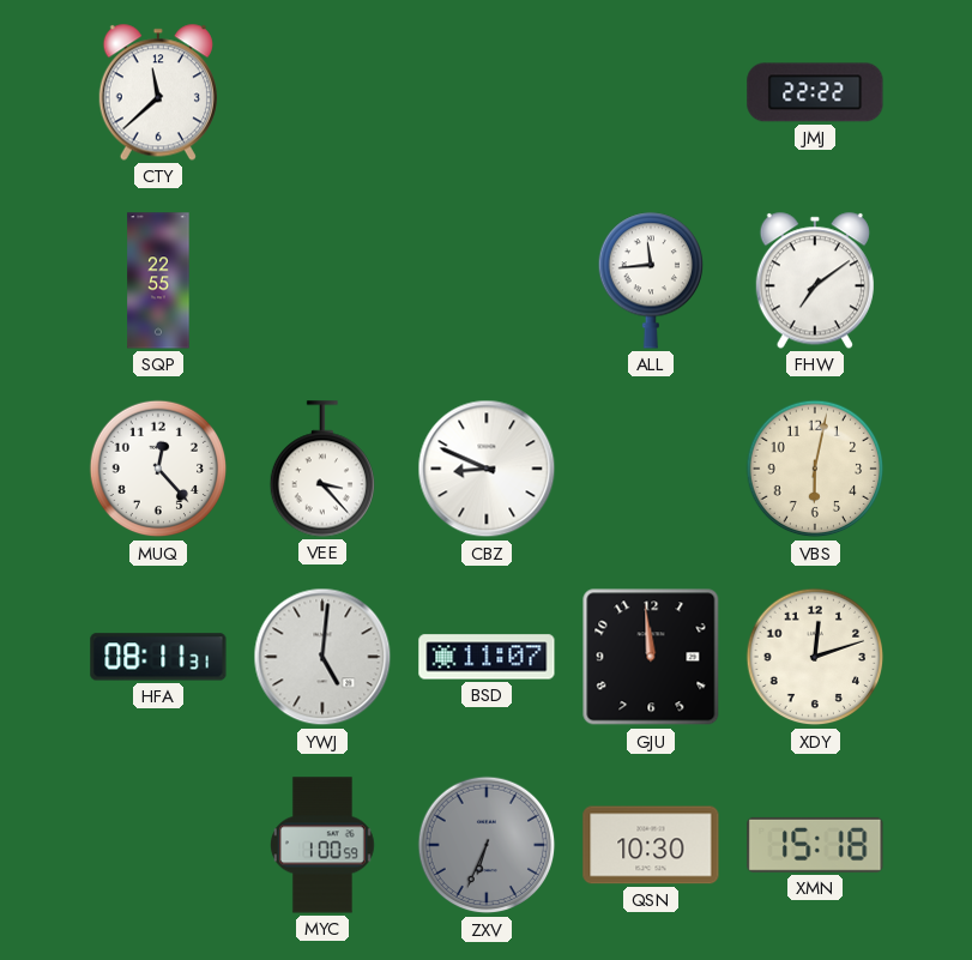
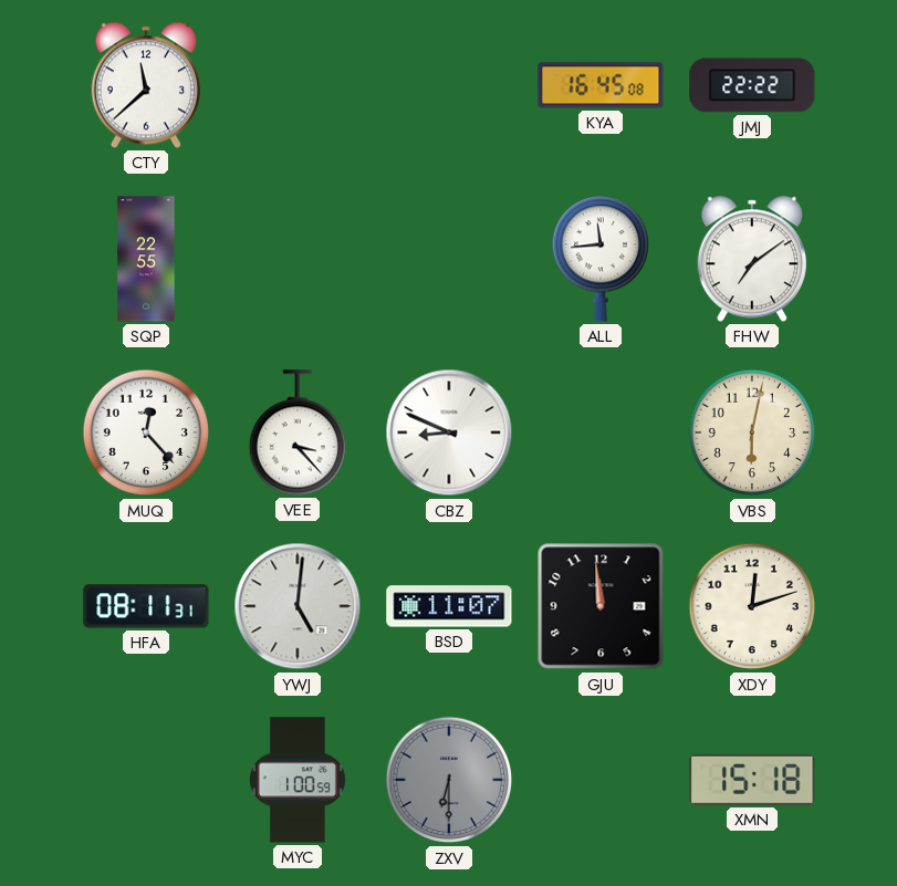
KYA: none -> 16:45 (601, 85)
ZXV: 6:34 -> 6:30 (449, 780)
QSN: 10:30 -> none (651, 845)
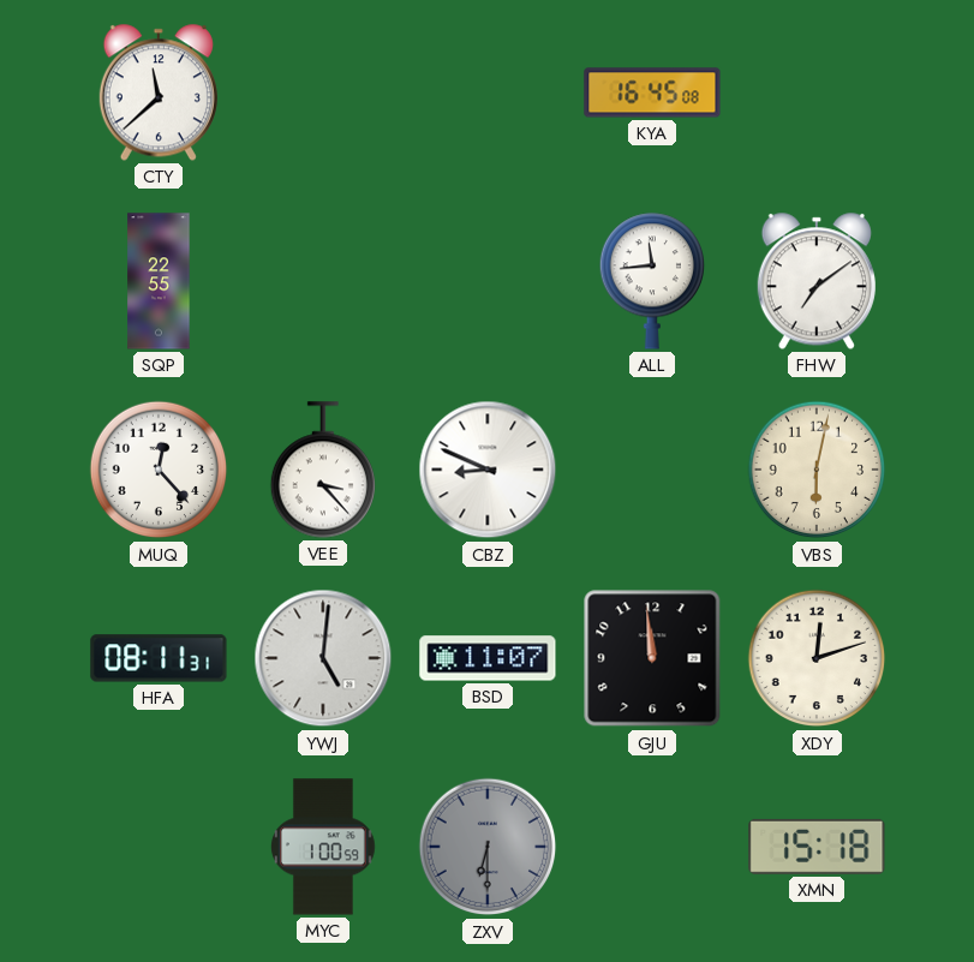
JMJ: 22:22 -> none (752, 85)
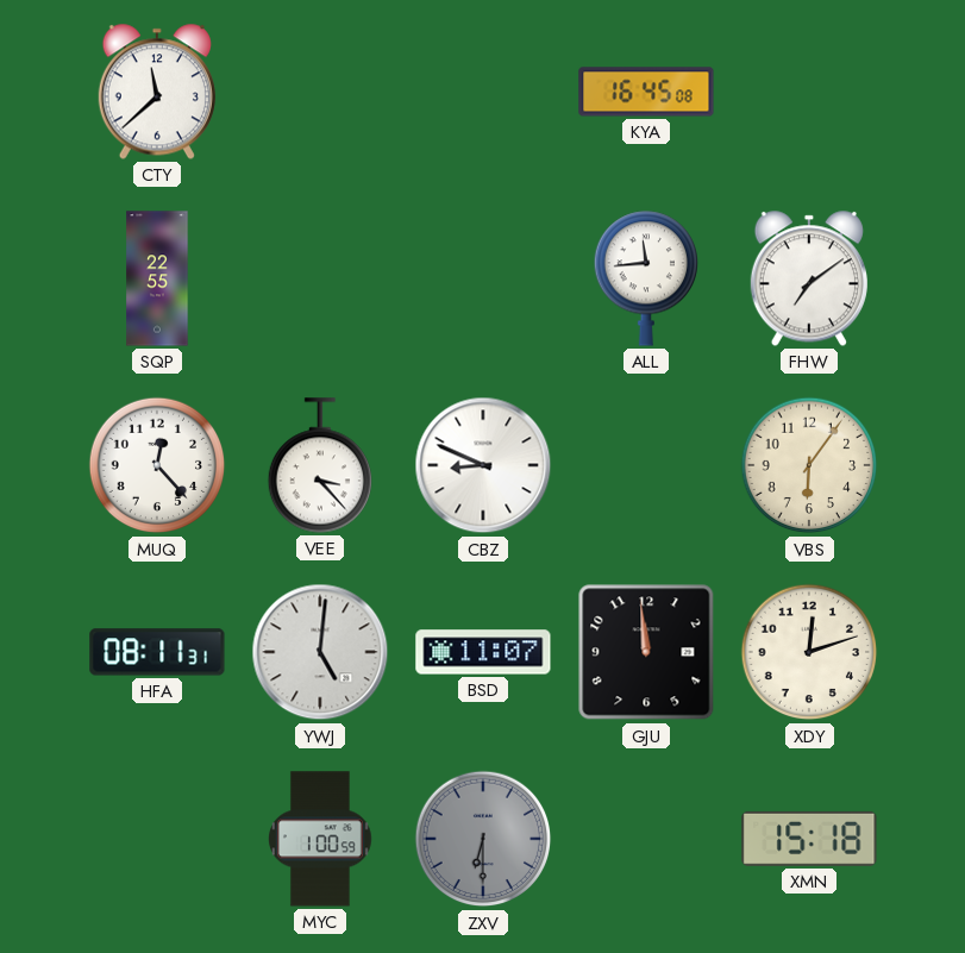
VBS: 6:02 -> 6:06 (809, 465)
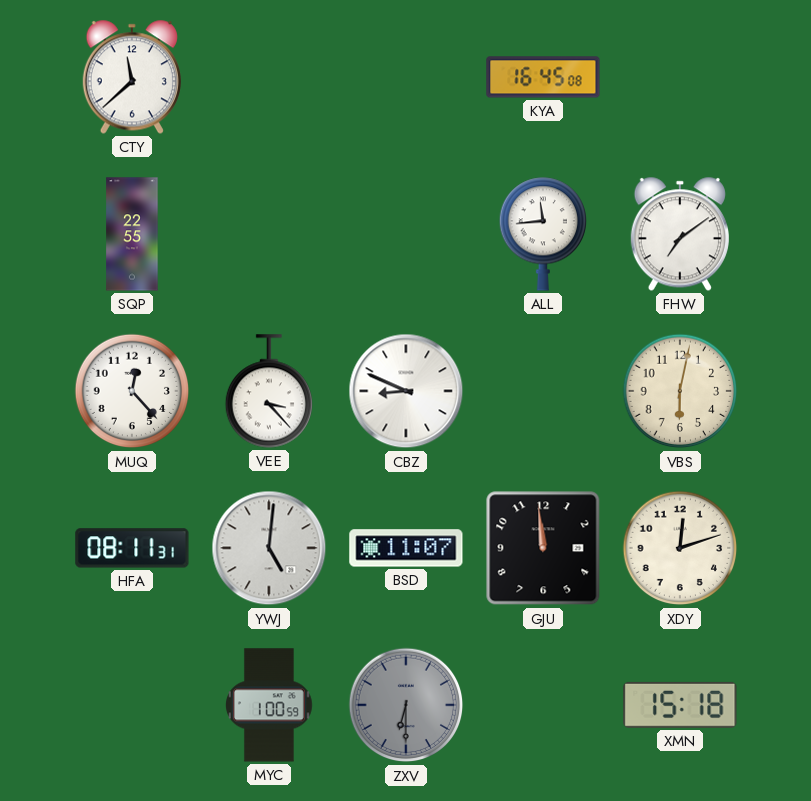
VBS: 6:06 -> 6:02 (680, 391)
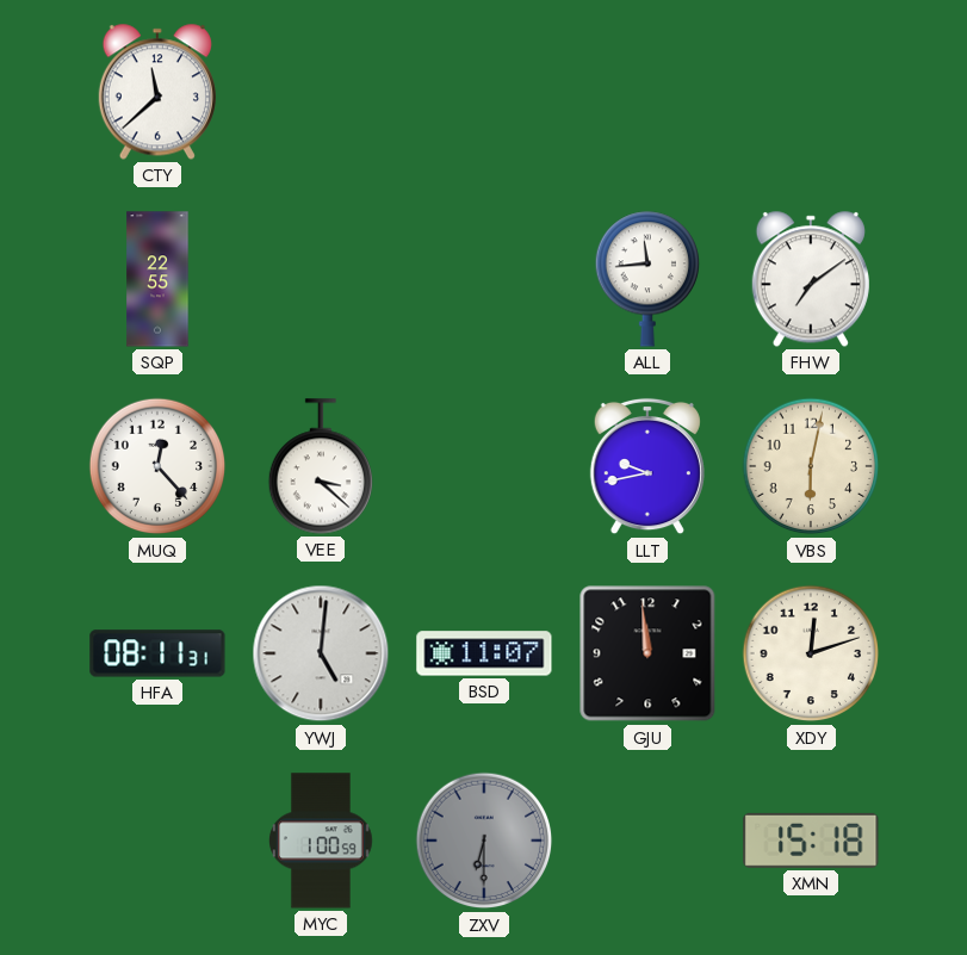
KYA: 16:45 -> none (543, 77)
VEE: 3:23 -> 3:22 (320, 466)
CBZ: 8:49 -> none (406, 391)
LLT: none -> 9:43 (647, 466)
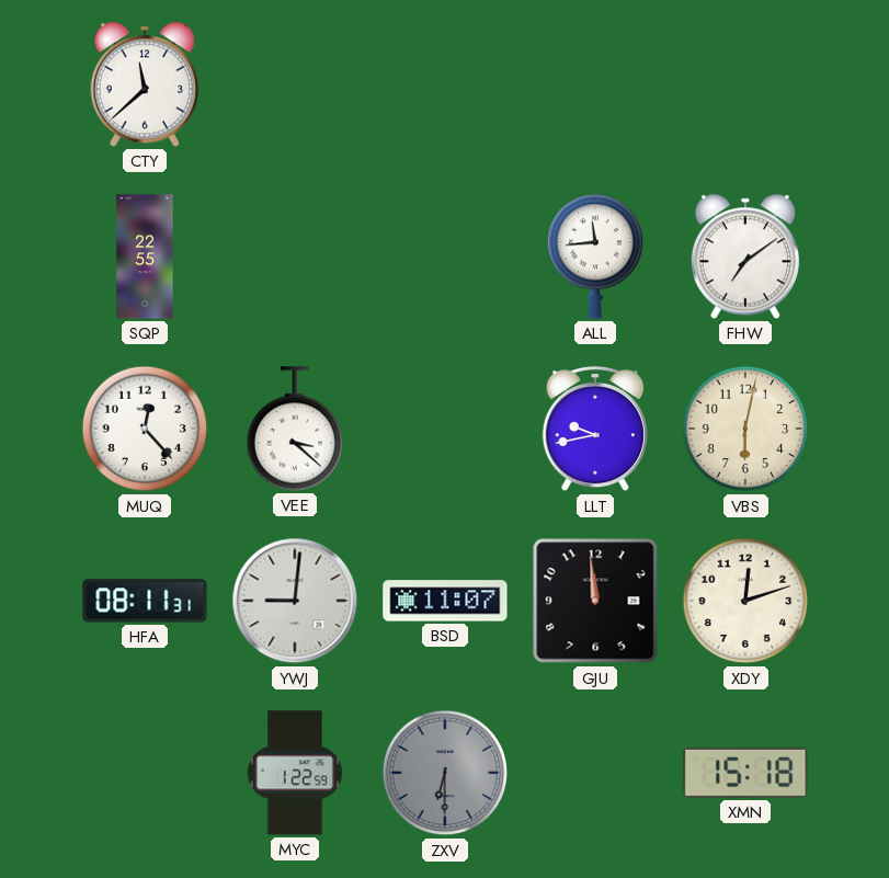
YWJ: 5:01 -> 9:01 (295, 601)
MYC: 1:00 -> 1:22 (296, 773)
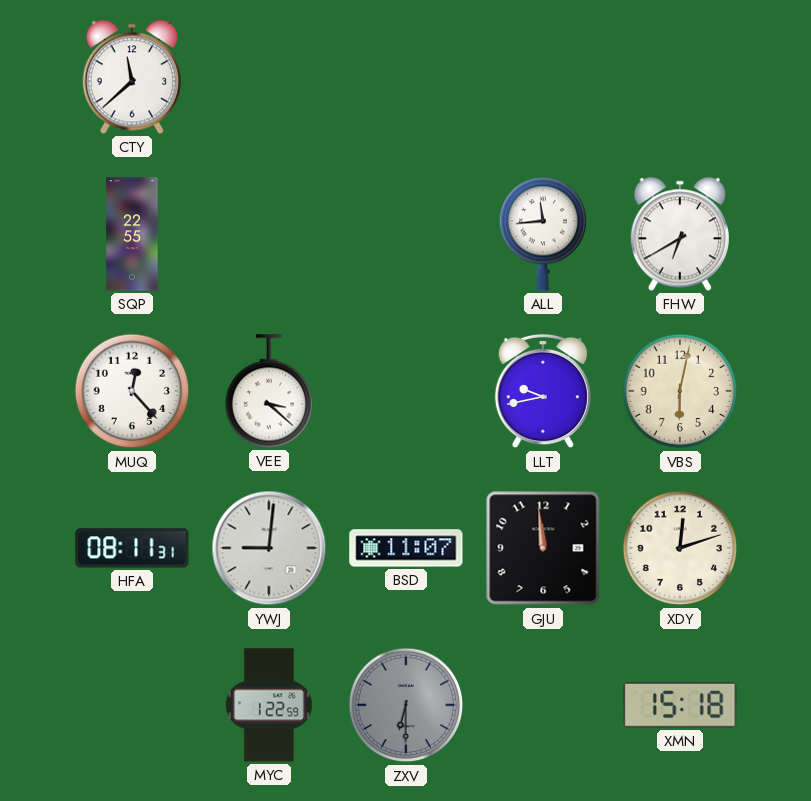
FHW: 7:09 -> 6:40 (680, 234)
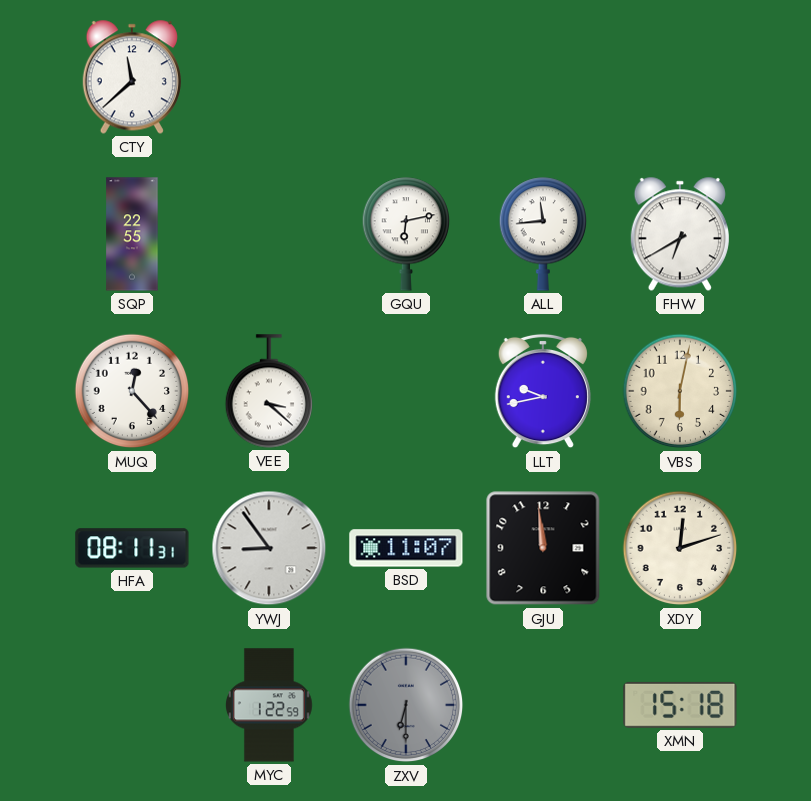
GQU: none -> 6:13 (405, 234)
YWJ: 9:01 -> 8:54 (269, 548)
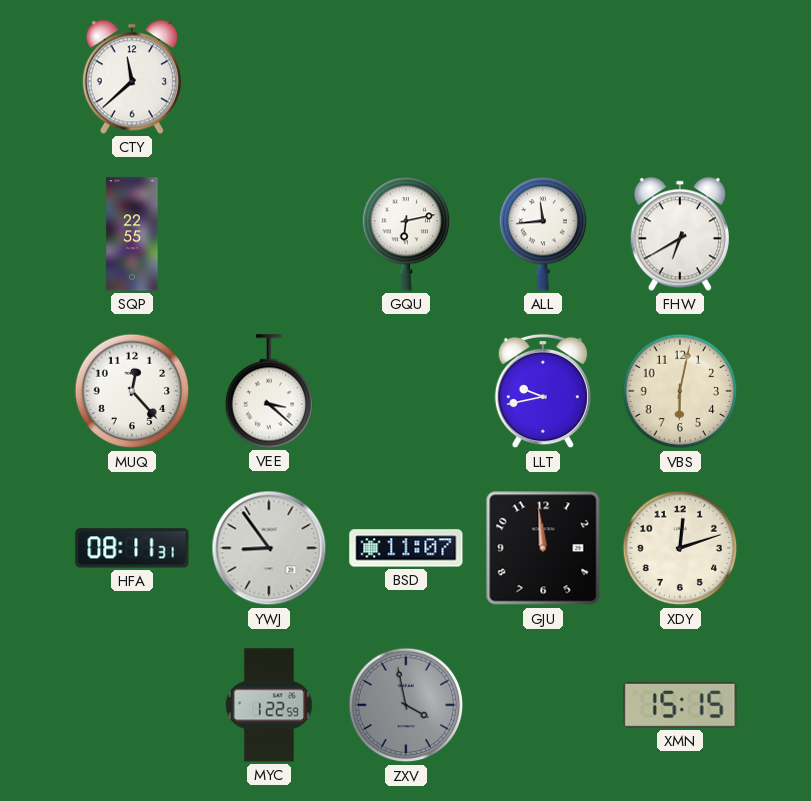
ZXV: 6:30 -> 3:58 (406, 705)
XMN: 15:18 -> 15:15 (680, 705)
